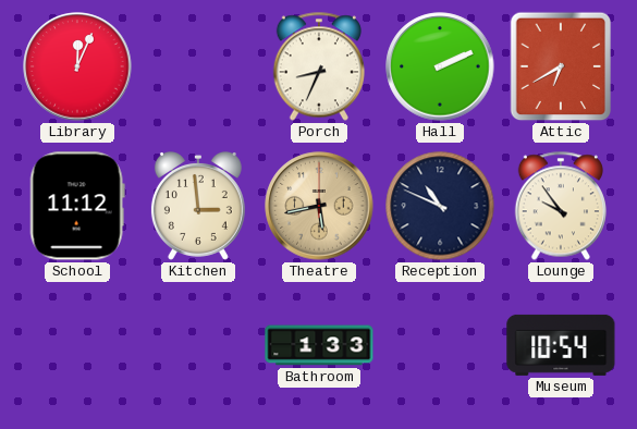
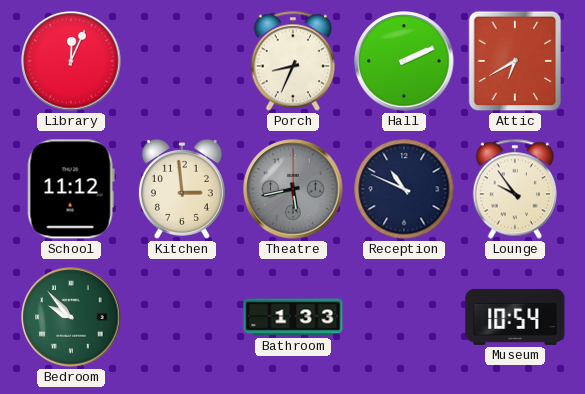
Theatre dial: champagne -> grey (293, 189)
Bedroom: none -> 9:53 (71, 317)
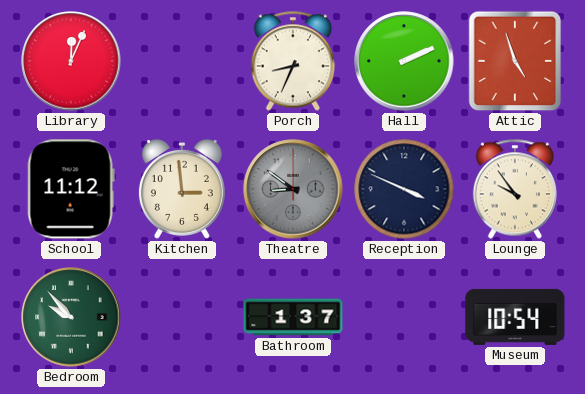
Attic: 6:40 -> 4:57 (515, 61)
Theatre: 5:43 -> 8:51 (293, 189)
Reception: 10:49 -> 3:49 (404, 189)
Bathroom: 1:33 -> 1:37 (293, 317)
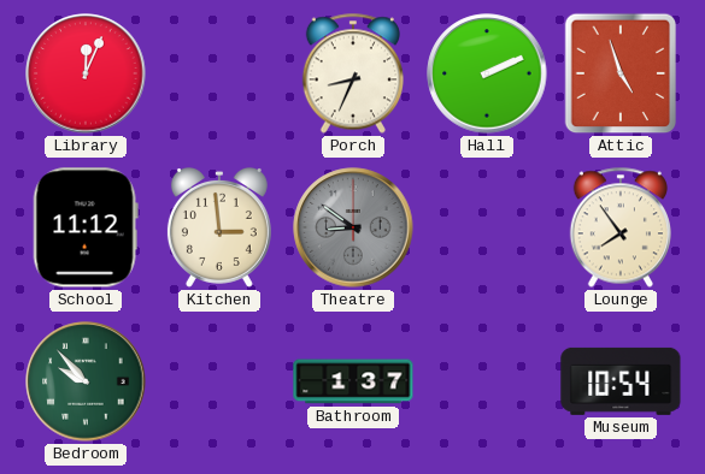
Reception: 3:49 -> none (404, 189)
Lounge: 9:54 -> 7:54 (621, 227)
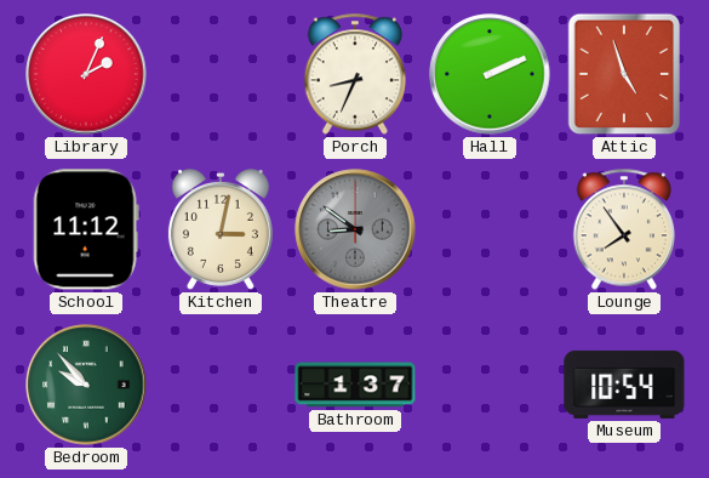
Library: 12:04 -> 2:04 (86, 74)
Kitchen: 2:59 -> 3:02 (221, 231)
